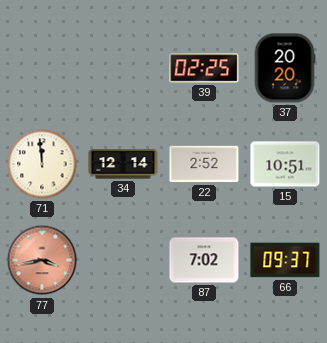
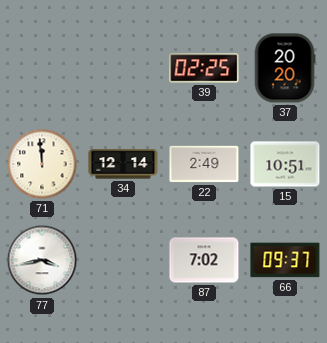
22: 2:52 -> 2:49 (204, 164)
77 dial: salmon -> white (42, 260)
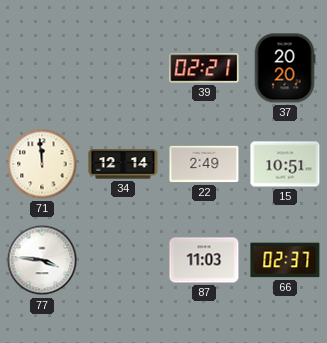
39: 02:25 -> 02:21 (204, 68)
77: 3:43 -> 3:46 (42, 260)
87: 7:02 -> 11:03 (204, 260)
66: 09:37 -> 02:37 (285, 260)
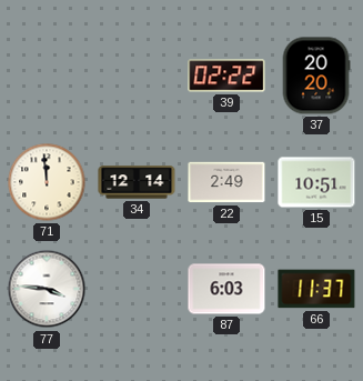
39: 02:21 -> 02:22 (226, 76)
87: 11:03 -> 6:03 (226, 289)
66: 02:37 -> 11:37 (316, 289)
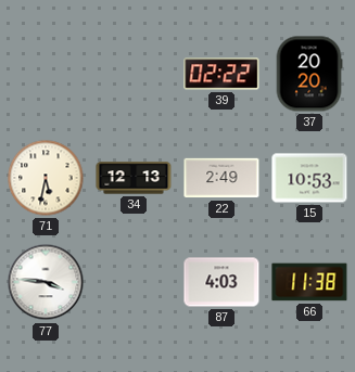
71: 11:59 -> 5:32 (46, 178)
34: 12:14 -> 12:13 (134, 178)
15: 10:51 -> 10:53 (309, 178)
87: 6:03 -> 4:03 (221, 282)
66: 11:37 -> 11:38 (309, 282)
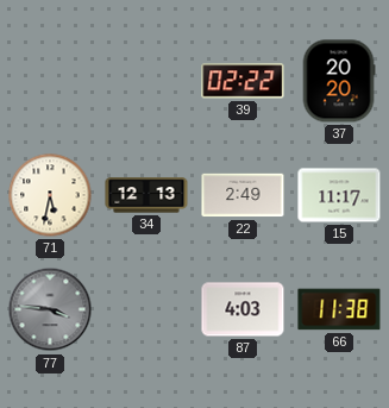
15: 10:53 -> 11:17 (339, 195)
77 dial: white -> grey (50, 309)
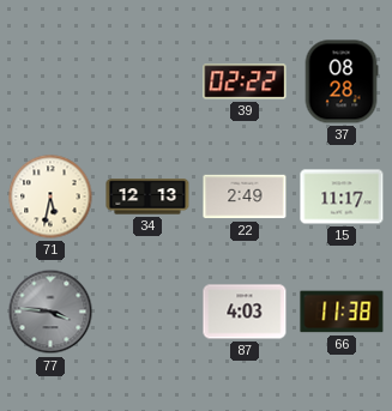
37: 20:20 -> 08:28 (342, 81)
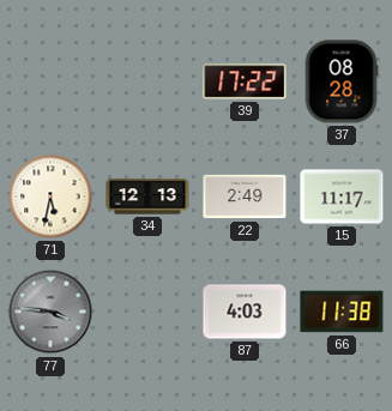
39: 02:22 -> 17:22 (245, 81)
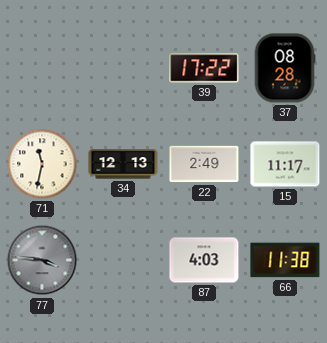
71: 5:32 -> 11:32 (42, 164)
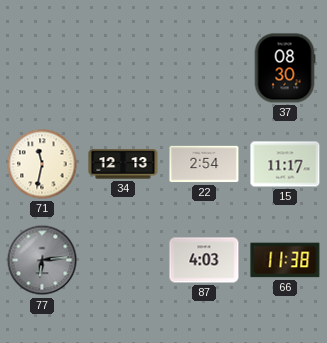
39: 17:22 -> none (204, 68)
37: 08:28 -> 08:30 (285, 68)
22: 2:49 -> 2:54 (204, 164)
77: 3:46 -> 6:14 (42, 260)
